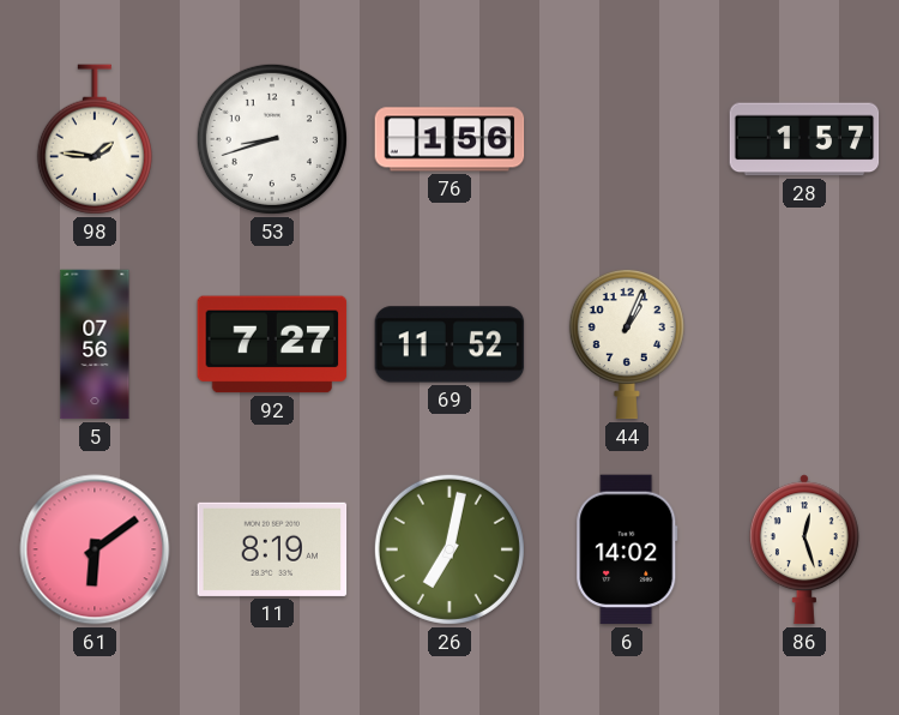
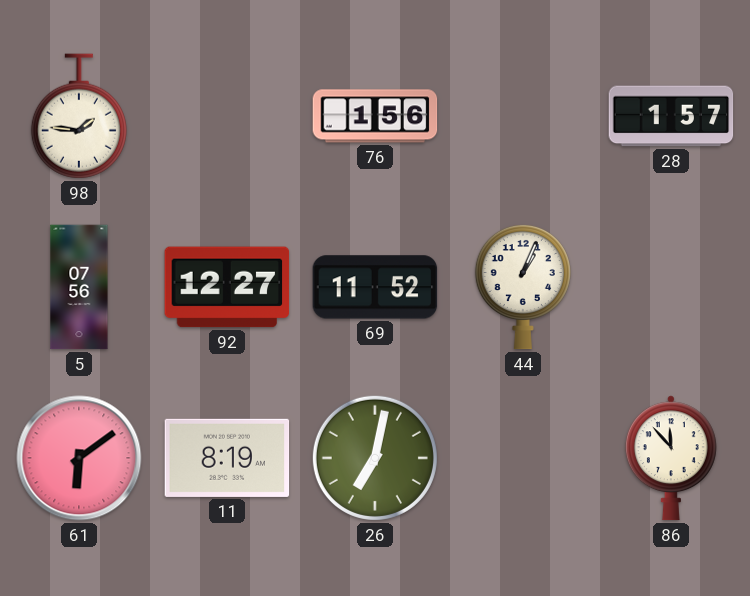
53: 8:42 -> none (272, 139)
92: 7:27 -> 12:27 (227, 287)
6: 14:02 -> none (627, 549)
86: 12:27 -> 11:53 (671, 458)
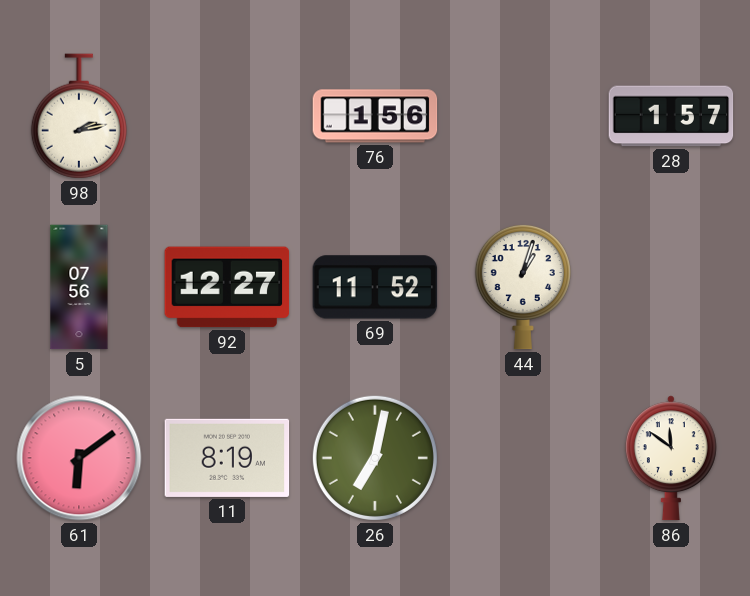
98: 1:46 -> 2:13 (79, 116)
44: 1:04 -> 1:03 (523, 287)
86: 11:53 -> 11:51 (671, 458)
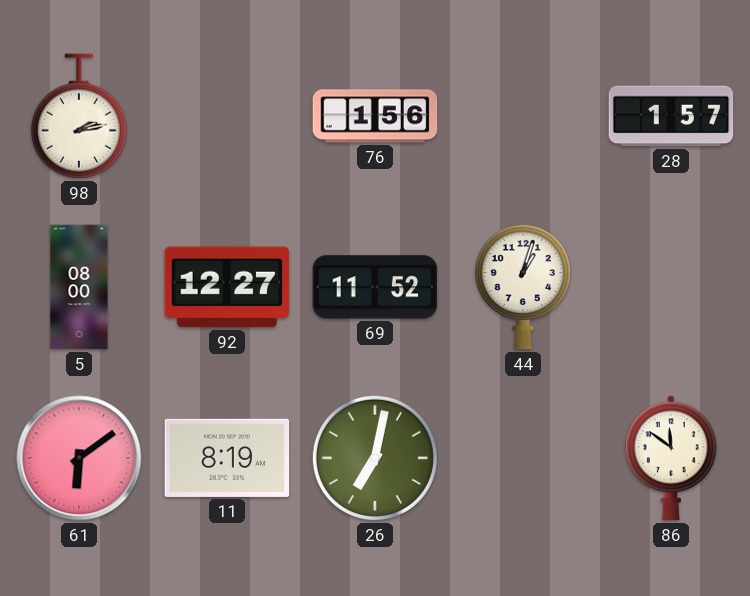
5: 07:56 -> 08:00 (79, 287)
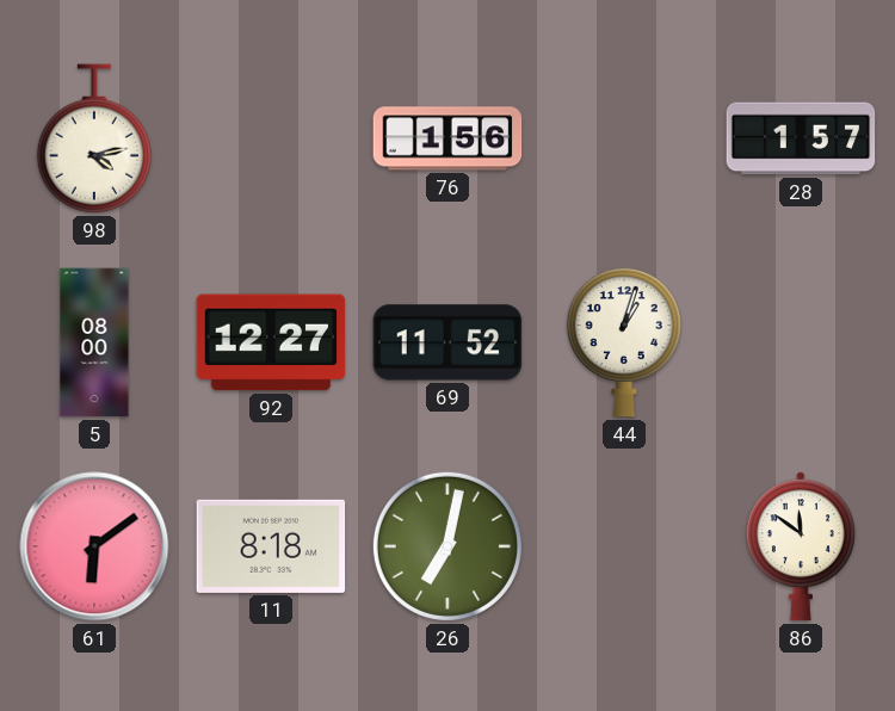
98: 2:13 -> 4:13 (94, 138)
11: 8:19 -> 8:18 (271, 546)
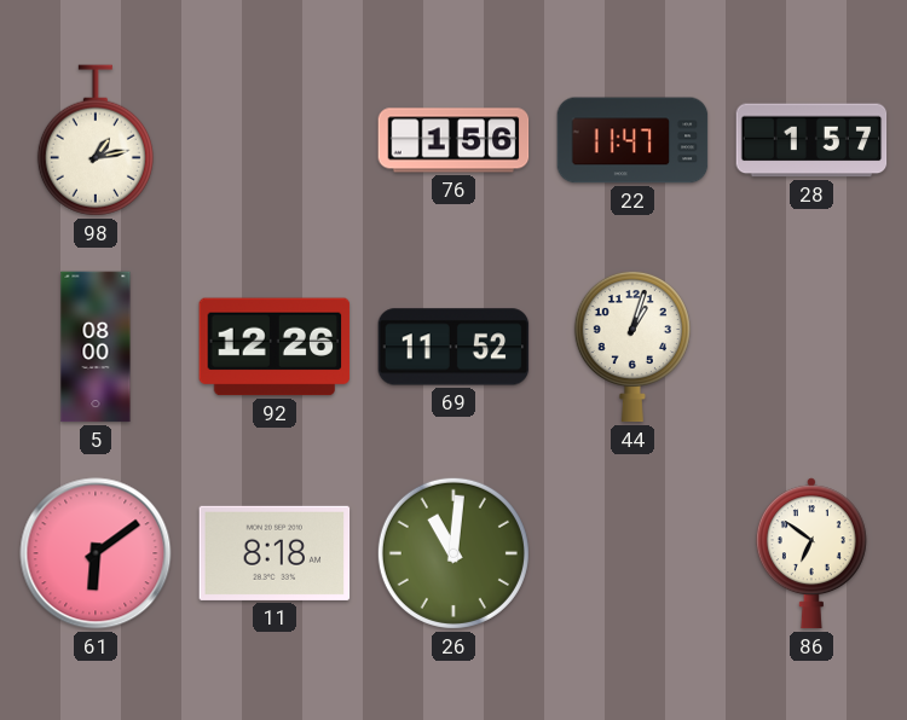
98: 4:13 -> 1:13 (96, 140)
22: none -> 11:47 (632, 140)
92: 12:27 -> 12:26 (275, 347)
26: 7:02 -> 11:01 (453, 553)
86: 11:51 -> 6:51 (811, 553)
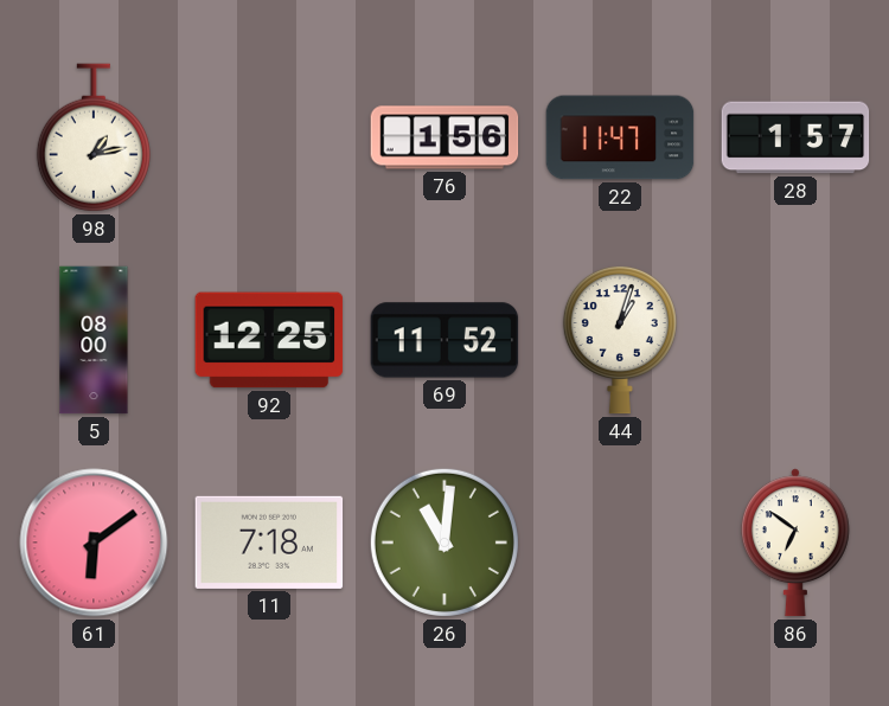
92: 12:26 -> 12:25 (269, 340)
11: 8:18 -> 7:18 (269, 543)
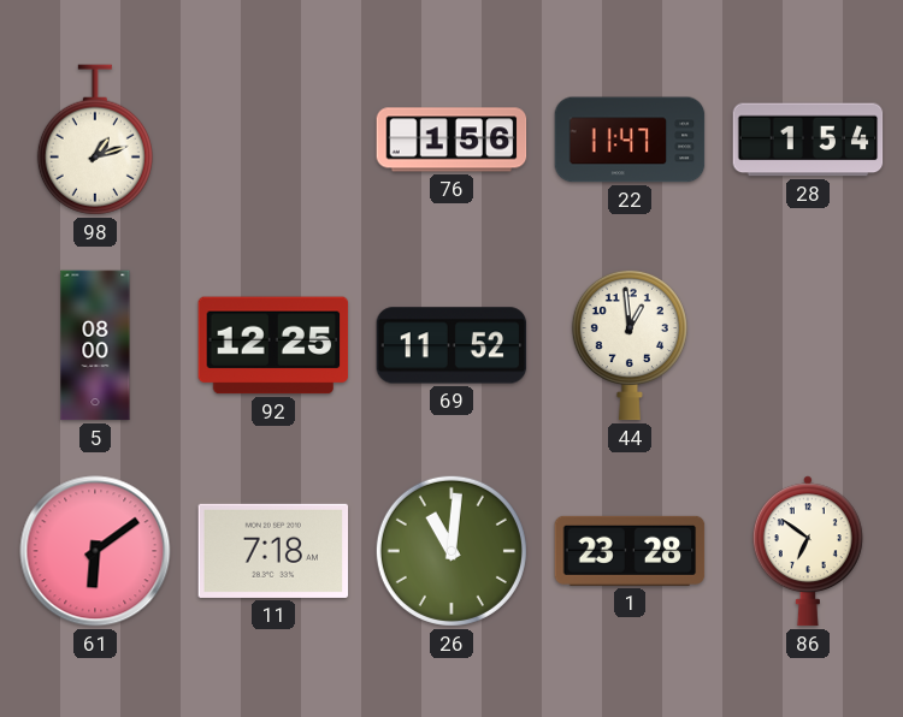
98: 1:13 -> 1:12 (95, 140)
28: 1:57 -> 1:54 (808, 140)
44: 1:03 -> 12:59 (630, 345)
1: none -> 23:28 (630, 551)
